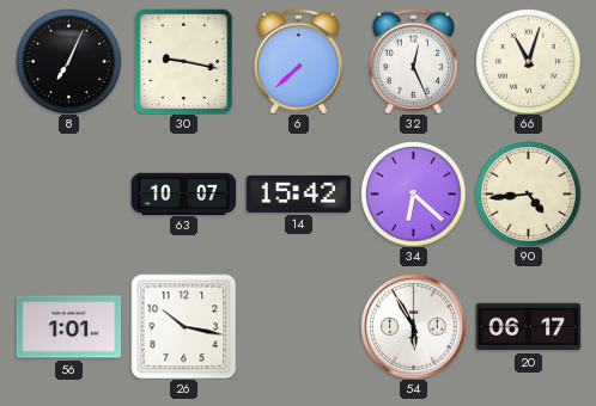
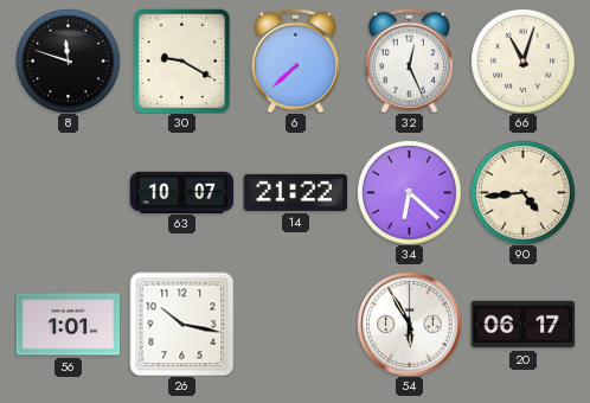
8: 7:04 -> 11:48 (68, 60)
30: 9:17 -> 9:20 (182, 60)
14: 15:42 -> 21:22 (295, 192)
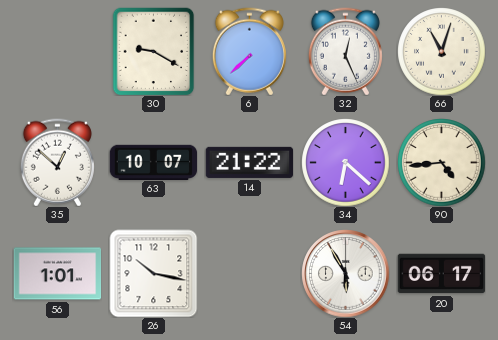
8: 11:48 -> none (68, 60)
35: none -> 12:52 (57, 162)
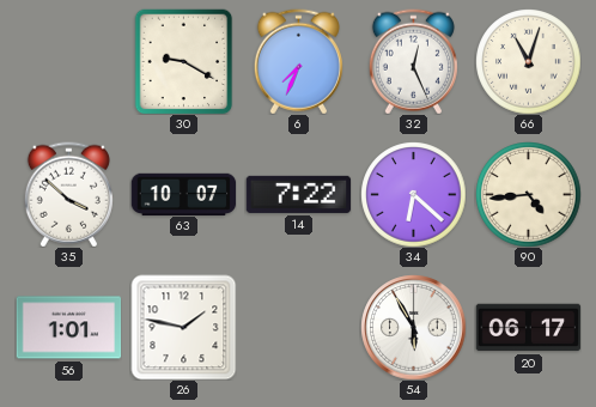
6: 7:38 -> 7:34 (298, 61)
35: 12:52 -> 3:52 (68, 194)
14: 21:22 -> 7:22 (298, 194)
26: 10:17 -> 1:47 (183, 327)
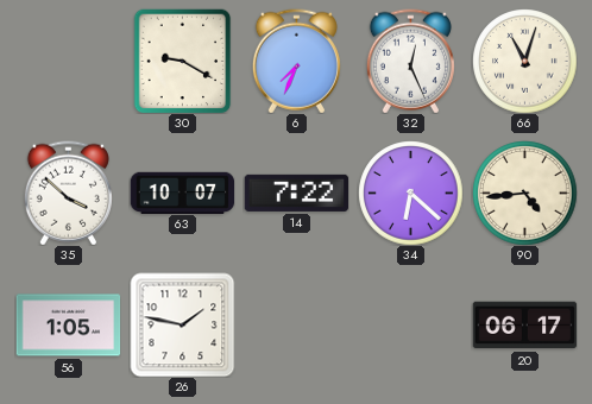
56: 1:01 -> 1:05 (68, 326)
54: 5:55 -> none (413, 327)
